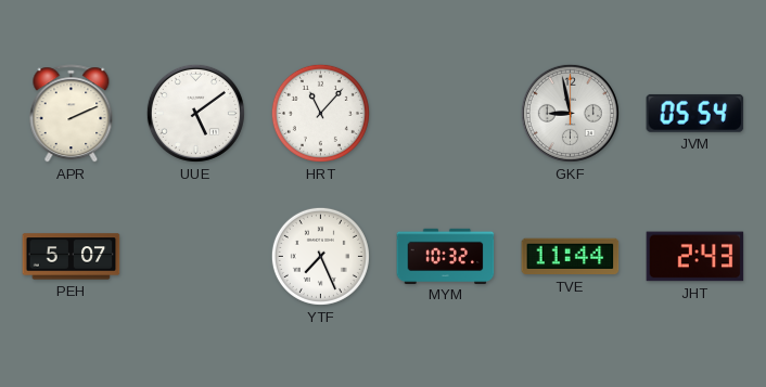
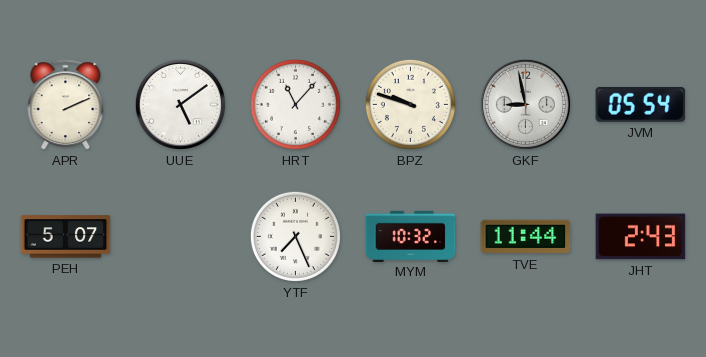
BPZ: none -> 9:48 (410, 104)
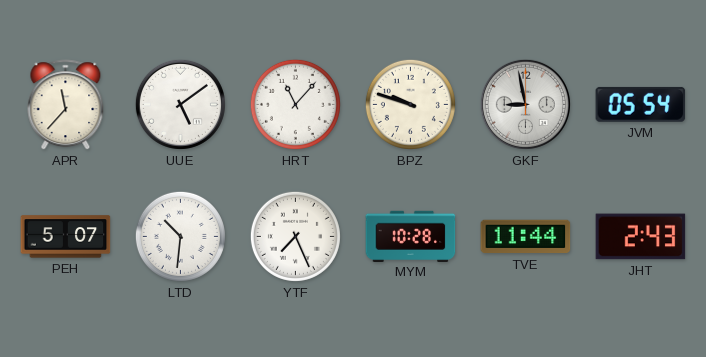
APR: 2:11 -> 11:37 (66, 105)
LTD: none -> 10:31 (180, 236)
MYM: 10:32 -> 10:28 (411, 236)
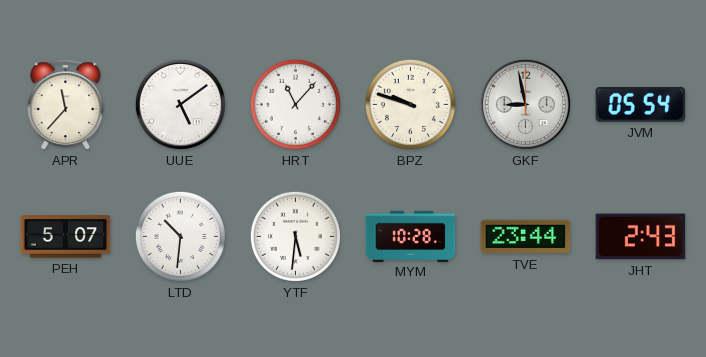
YTF: 7:26 -> 5:31 (295, 236)
TVE: 11:44 -> 23:44 (526, 237)
